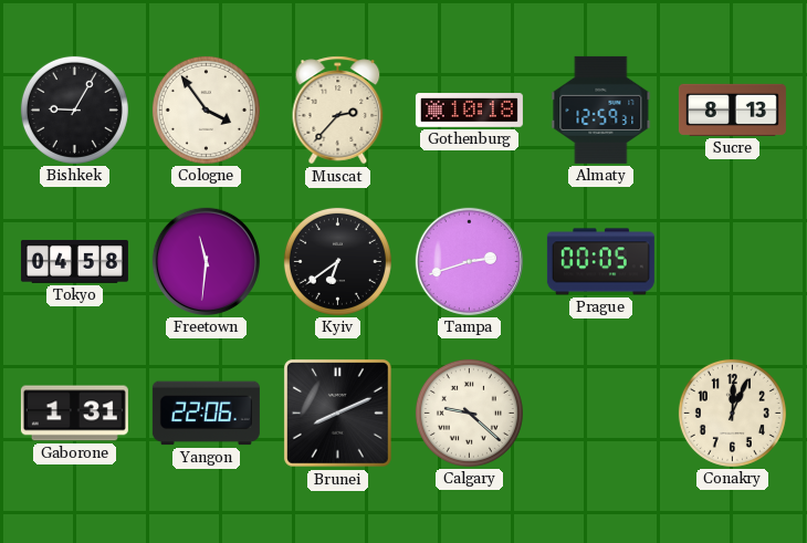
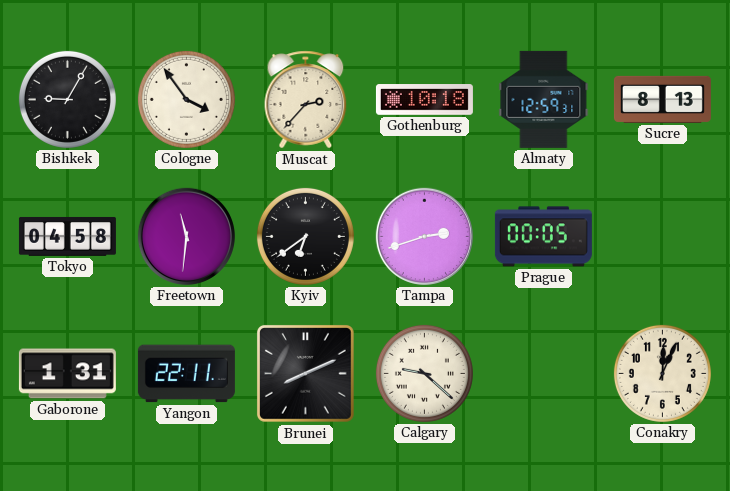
Yangon: 22:06 -> 22:11 (186, 374)
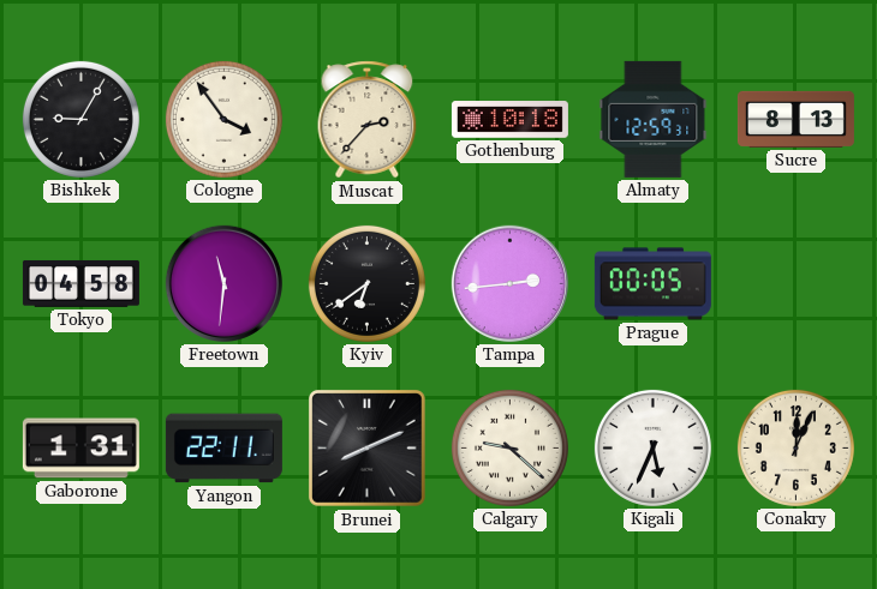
Tampa: 2:42 -> 2:44 (509, 283)
Kigali: none -> 5:34 (652, 447)
